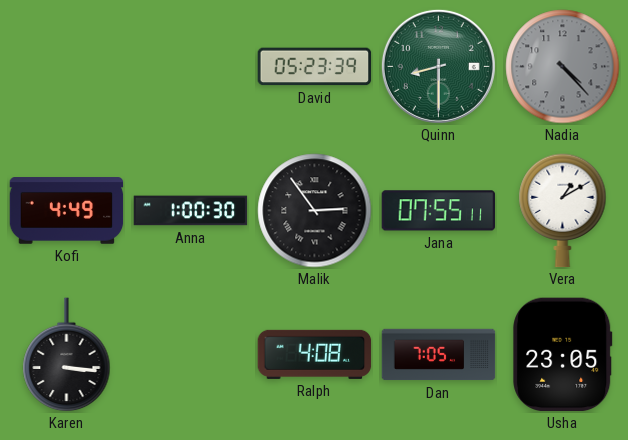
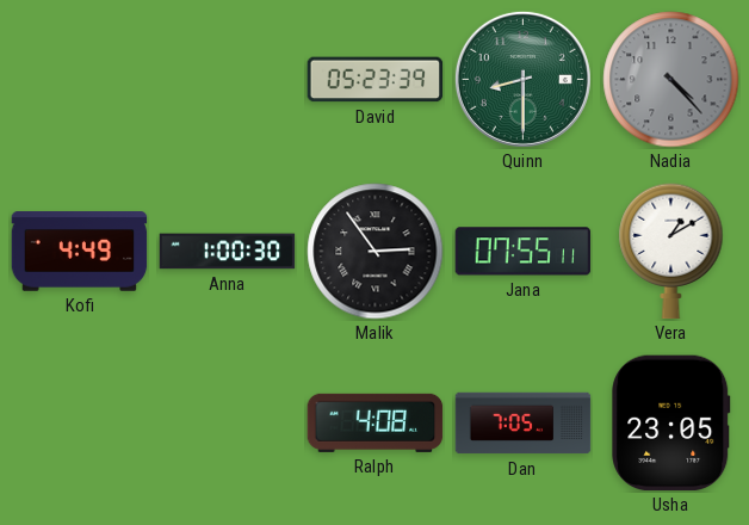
Karen: 3:16 -> none (67, 355)
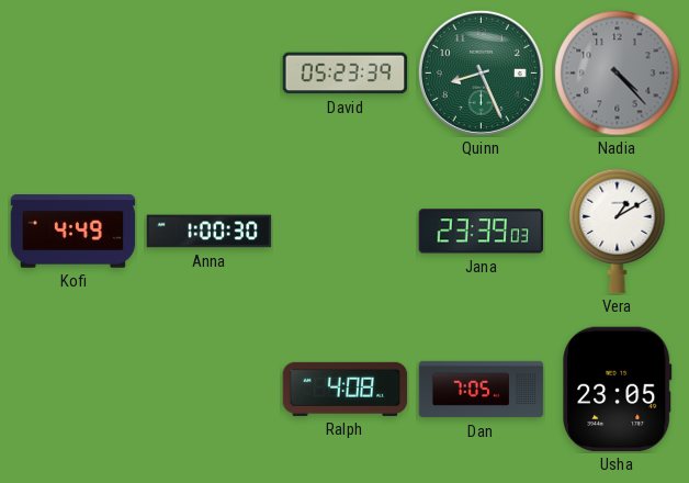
Quinn: 8:30 -> 8:26 (481, 72)
Malik: 2:54 -> none (376, 252)
Jana: 07:55 -> 23:39 (482, 232)
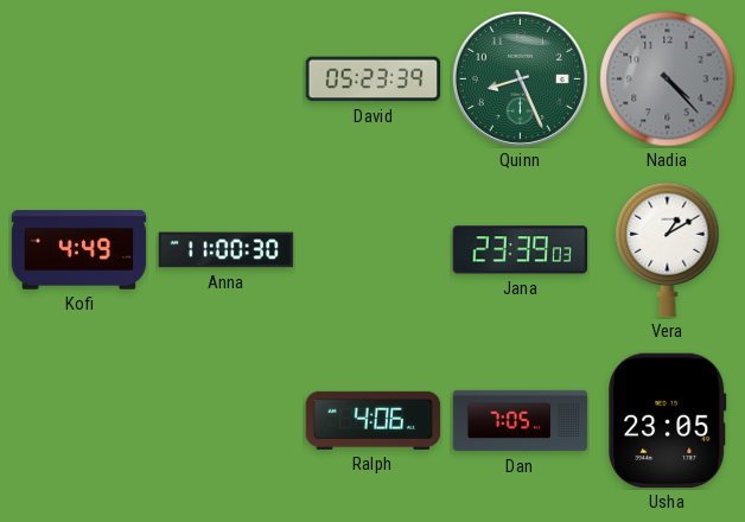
Anna: 1:00 -> 11:00 (227, 250)
Ralph: 4:08 -> 4:06 (374, 420)
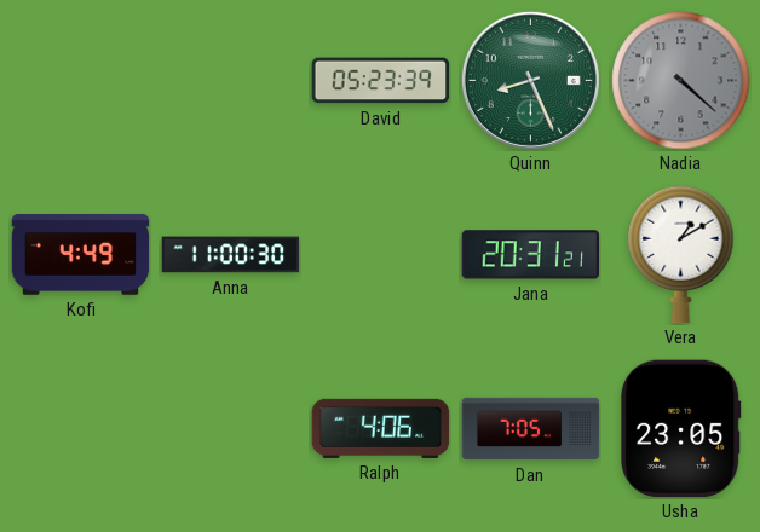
Nadia: 4:23 -> 4:22 (681, 81)
Jana: 23:39 -> 20:31 (531, 255)
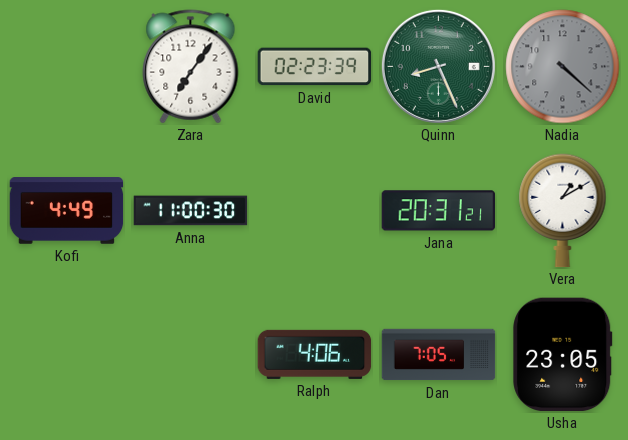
Zara: none -> 7:06 (191, 67)
David: 05:23 -> 02:23 (315, 67)
